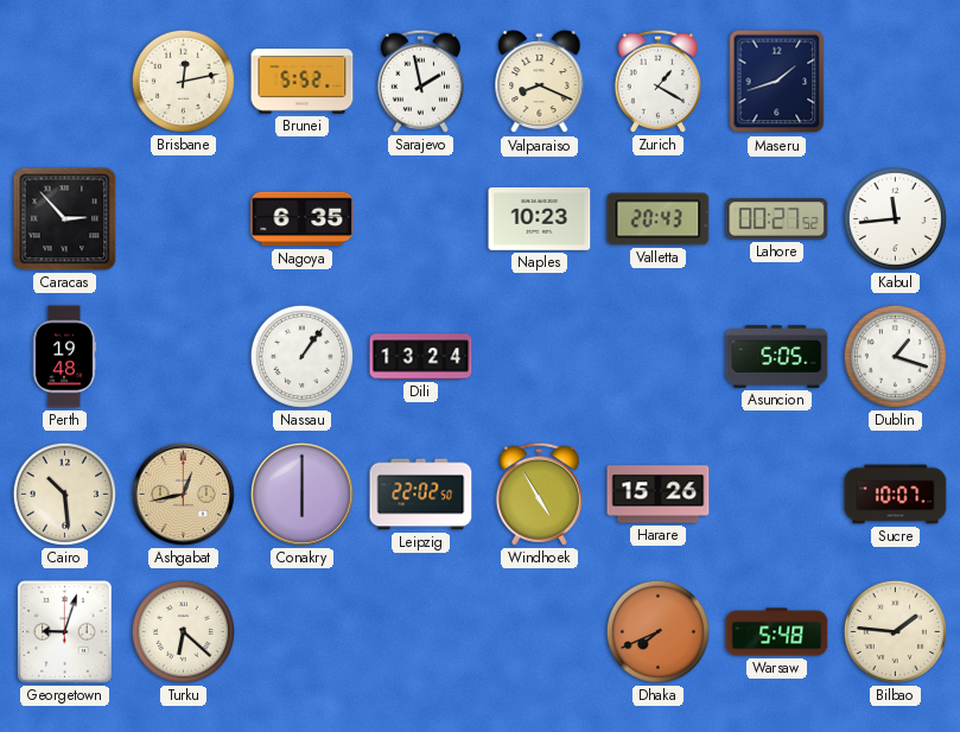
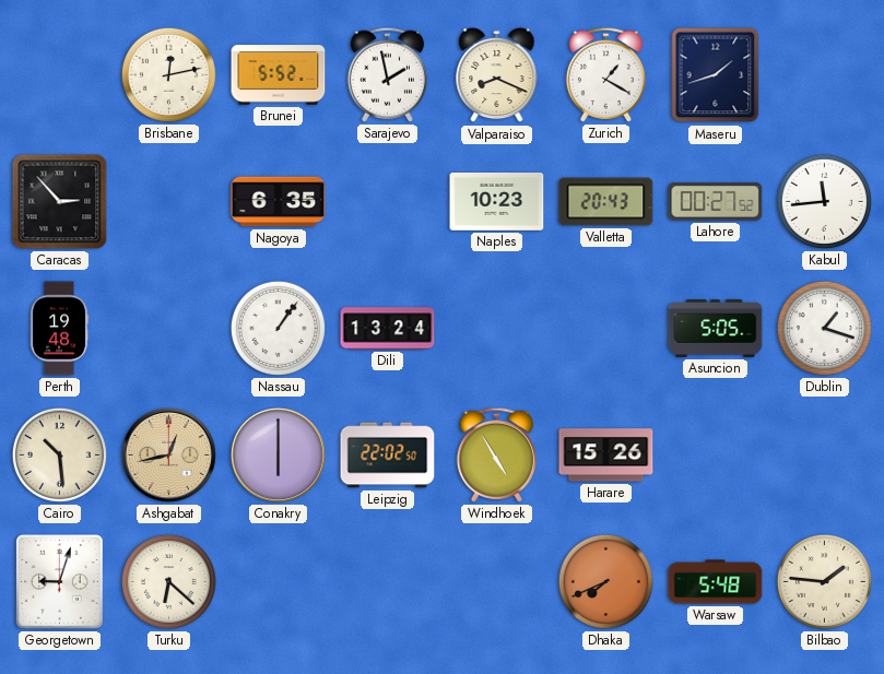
Sucre: 10:07 -> none (896, 495)
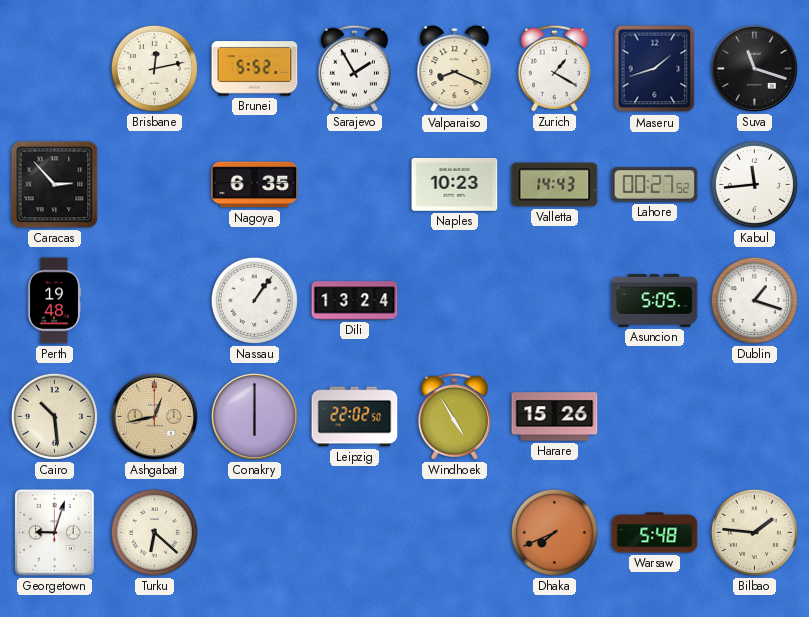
Sarajevo: 1:58 -> 1:55 (354, 68)
Suva: none -> 11:18 (754, 68)
Valletta: 20:43 -> 14:43 (555, 185)
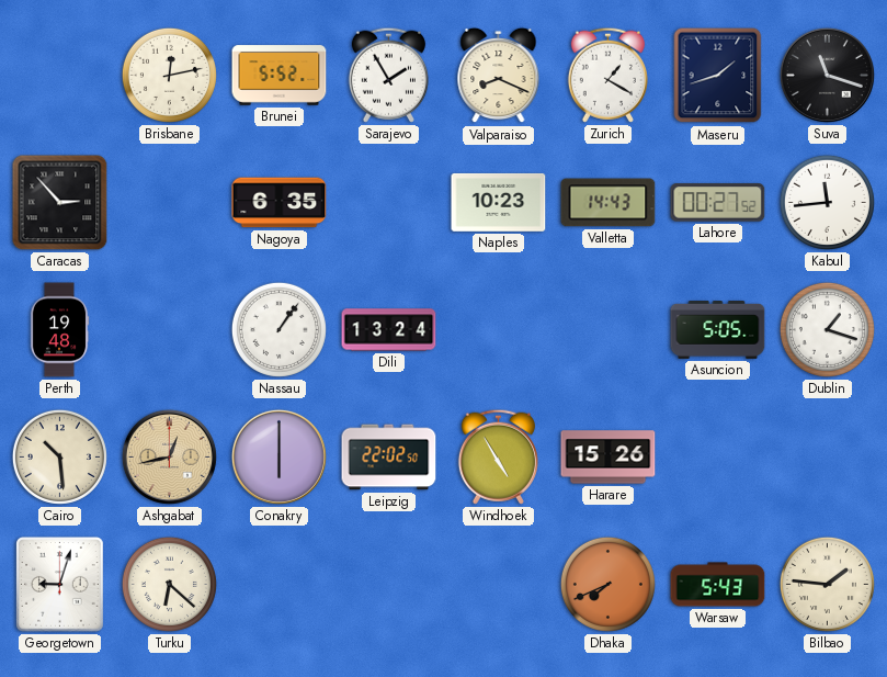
Warsaw: 5:48 -> 5:43 (718, 585)
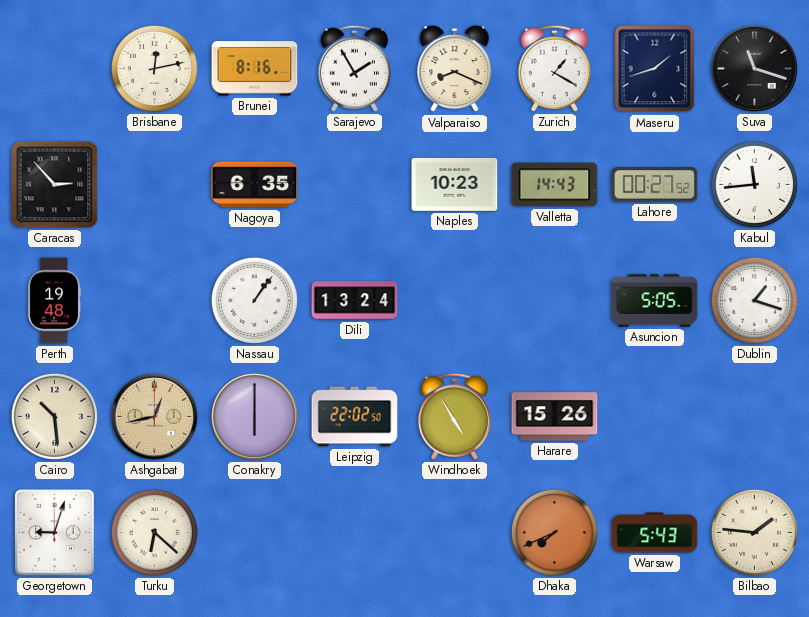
Brunei: 5:52 -> 8:16 (255, 69)
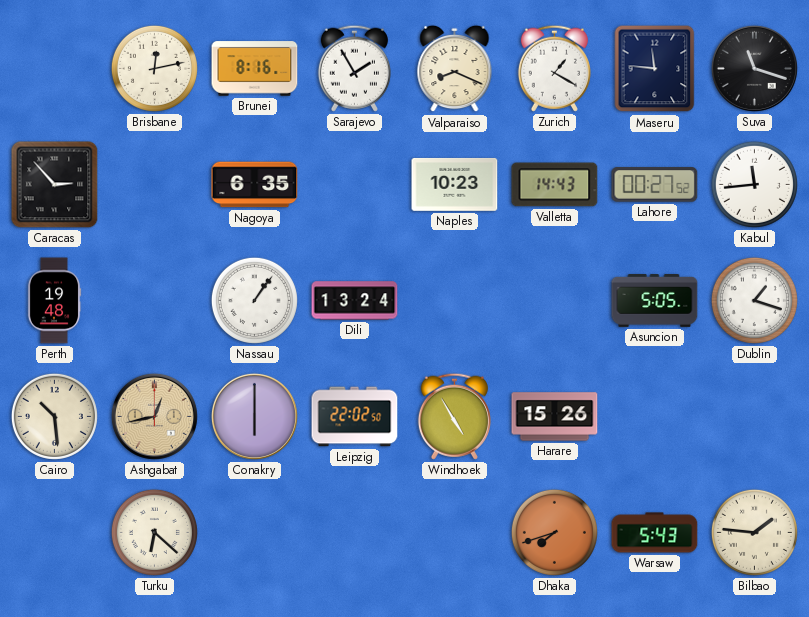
Maseru: 1:42 -> 11:46 (655, 69)
Georgetown: 9:03 -> none (55, 533)
Dhaka: 7:41 -> 7:42 (554, 532)
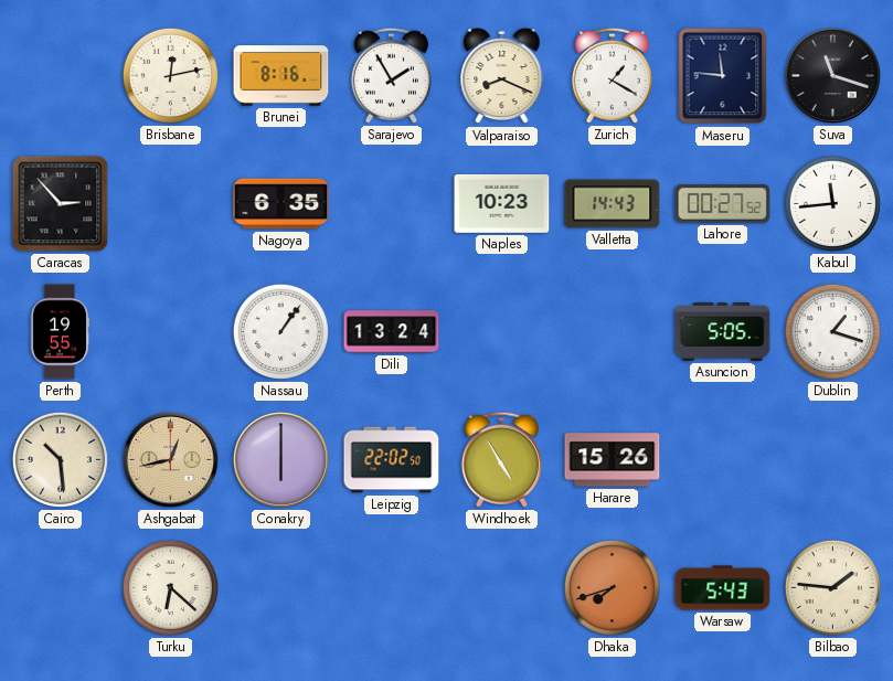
Perth: 19:48 -> 19:55 (60, 332)
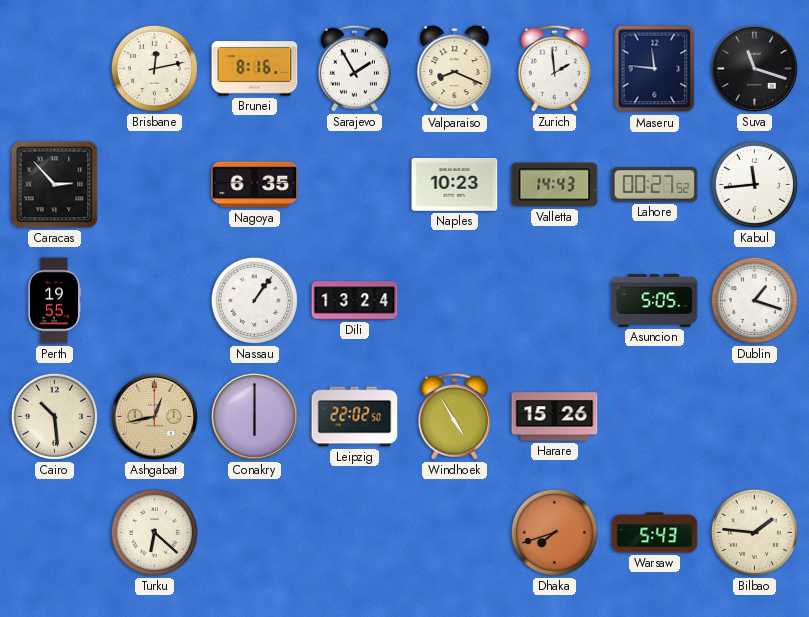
Zurich: 1:20 -> 1:59 (554, 68)
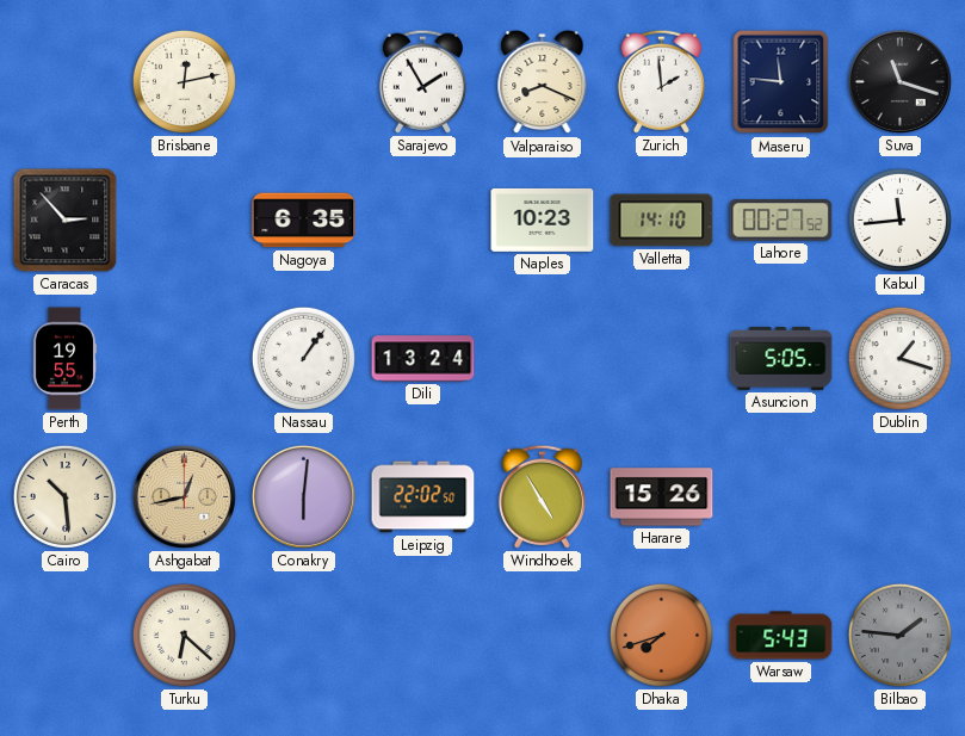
Brunei: 8:16 -> none (255, 69)
Valletta: 14:43 -> 14:10 (662, 221)
Conakry: 6:00 -> 6:01 (303, 496)
Bilbao dial: cream -> grey (899, 635)
